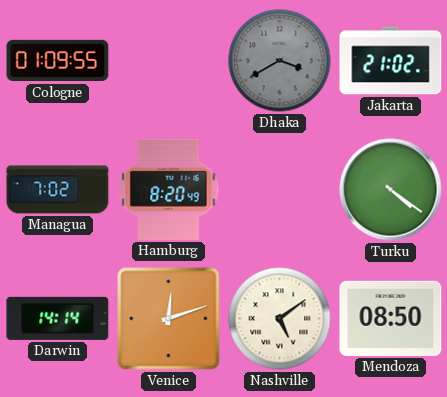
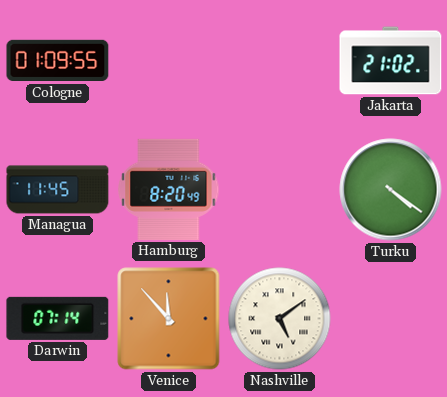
Dhaka: 3:40 -> none (280, 61)
Managua: 7:02 -> 11:45 (58, 190)
Darwin: 14:14 -> 07:14 (58, 318)
Venice: 12:12 -> 11:53 (169, 319)
Mendoza: 08:50 -> none (391, 318)
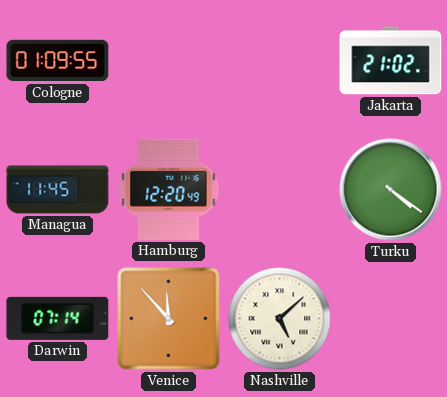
Hamburg: 8:20 -> 12:20 (169, 189)
Nashville: 5:09 -> 5:08 (280, 319)
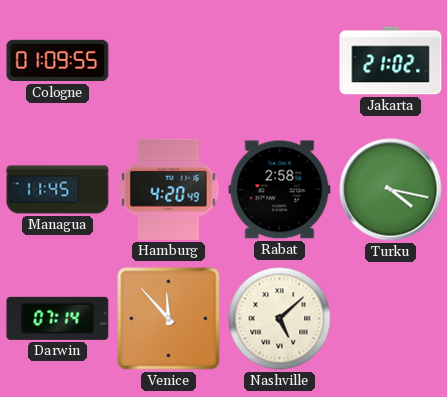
Hamburg: 12:20 -> 4:20 (169, 189)
Rabat: none -> 2:58 (280, 190)
Turku: 4:21 -> 4:17 (391, 190)
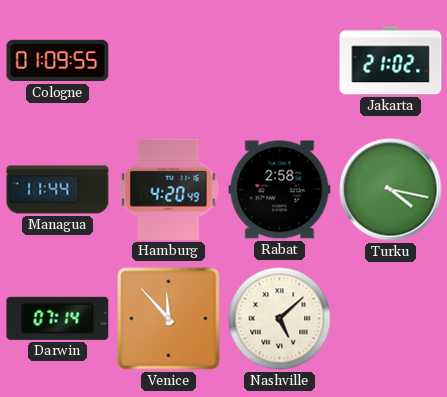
Managua: 11:45 -> 11:44 (58, 190)
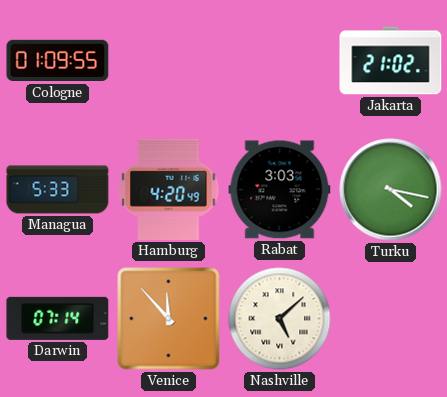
Managua: 11:44 -> 5:33 (58, 190)
Rabat: 2:58 -> 3:03 (280, 190)
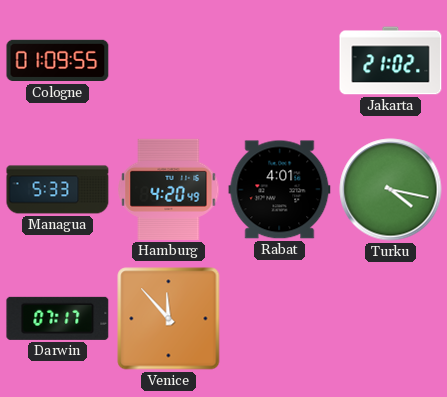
Rabat: 3:03 -> 4:01 (280, 190)
Darwin: 07:14 -> 07:17 (58, 318)
Nashville: 5:08 -> none (280, 319)
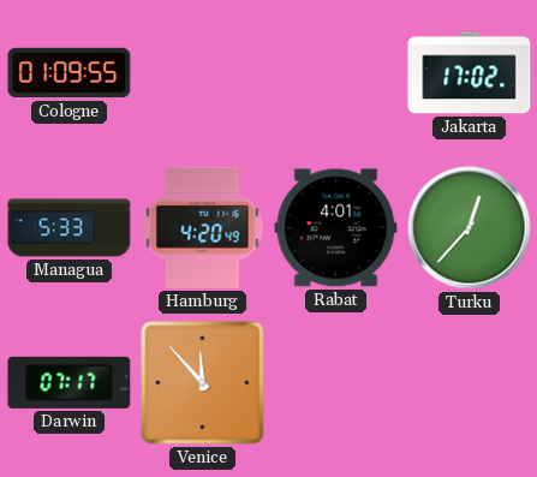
Jakarta: 21:02 -> 17:02 (470, 73)
Turku: 4:17 -> 12:37 (470, 228)
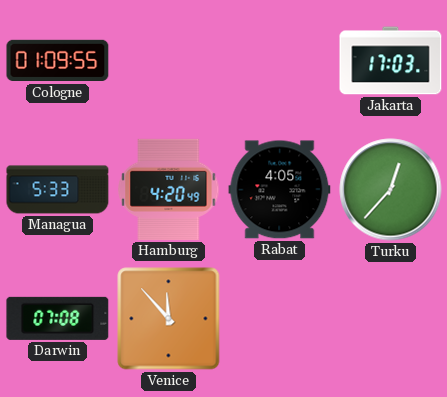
Jakarta: 17:02 -> 17:03 (391, 61)
Rabat: 4:01 -> 4:05 (280, 190)
Darwin: 07:17 -> 07:08 (58, 318)
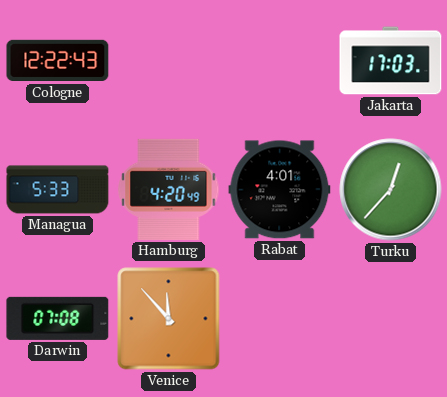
Cologne: 01:09 -> 12:22 (58, 61)
Rabat: 4:05 -> 4:01 (280, 190)
